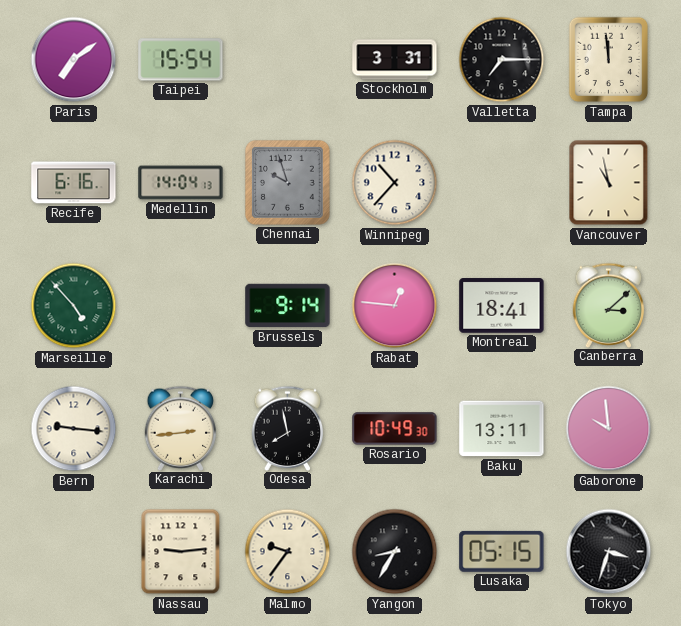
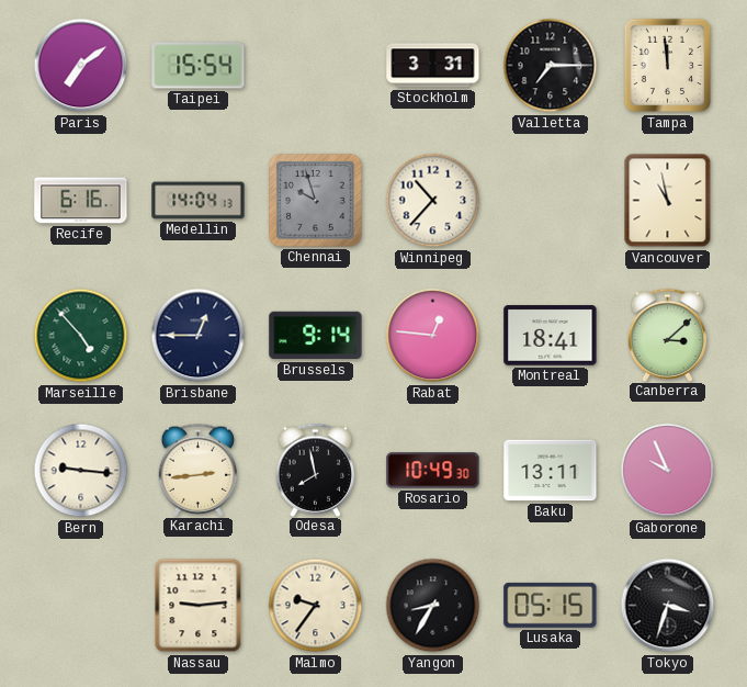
Brisbane: none -> 12:45 (199, 336)
Gaborone: 9:59 -> 9:56 (668, 471)
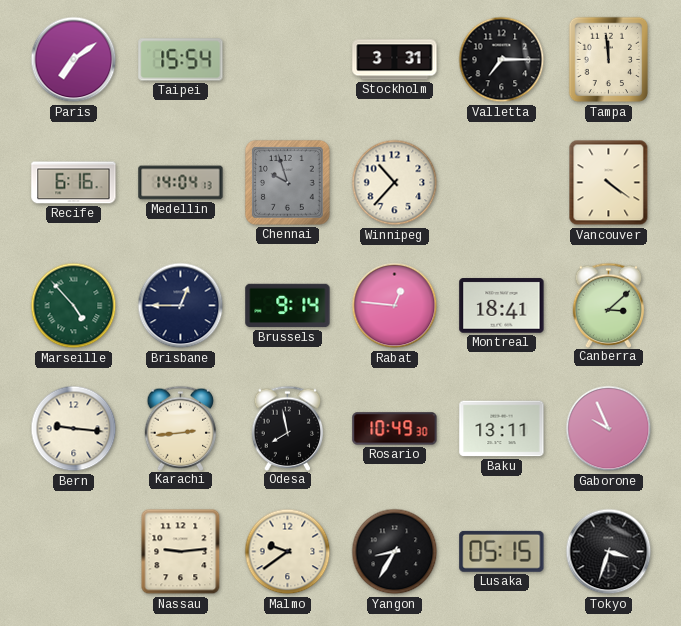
Vancouver: 10:58 -> 4:21 (609, 183)
Malmo: 9:36 -> 9:39 (288, 552)
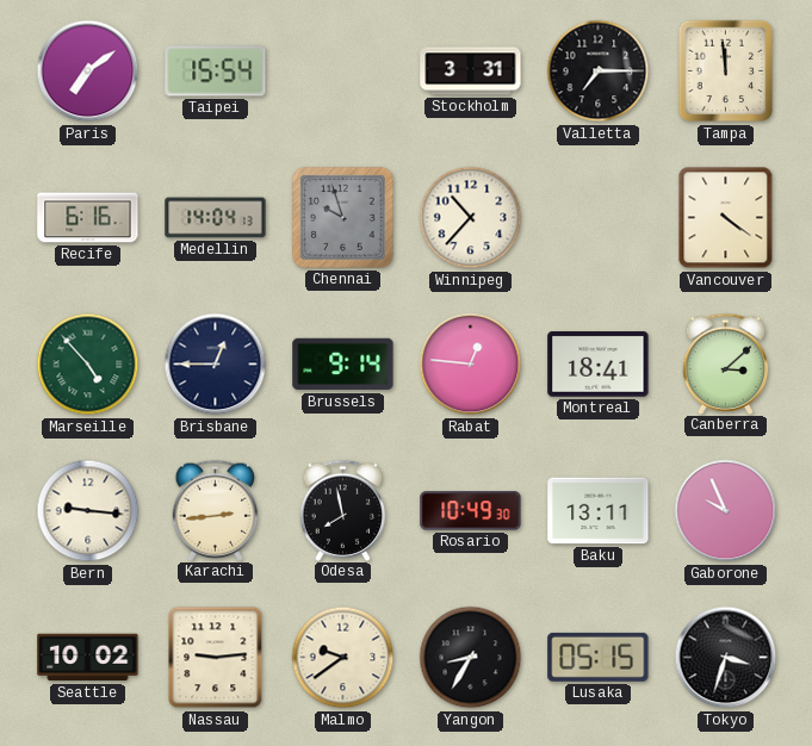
Seattle: none -> 10:02 (88, 658)
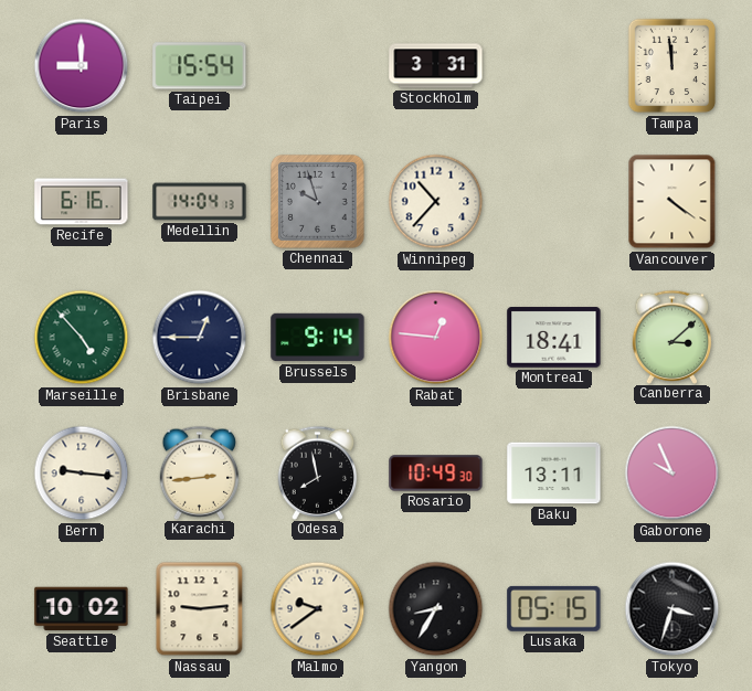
Paris: 7:09 -> 9:00 (82, 66)
Valletta: 7:15 -> none (599, 72)
